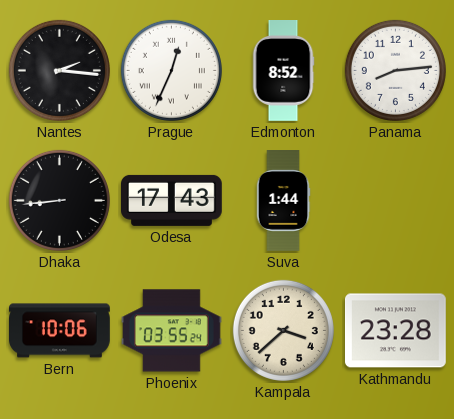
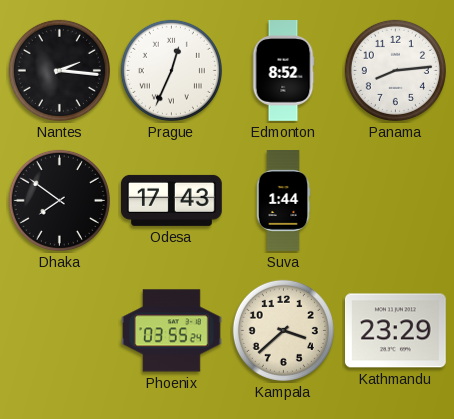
Dhaka: 8:44 -> 7:51 (59, 200)
Bern: 10:06 -> none (60, 331)
Kathmandu: 23:28 -> 23:29 (395, 331)
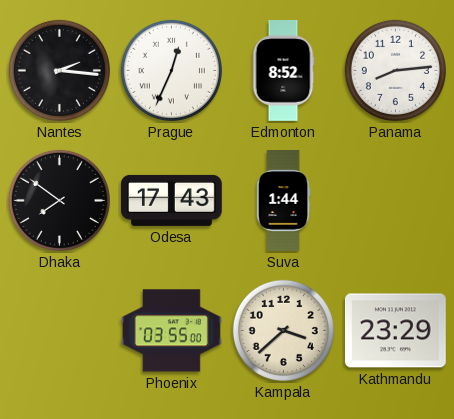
Phoenix: 03:55:24 -> 03:55:00 (172, 331)
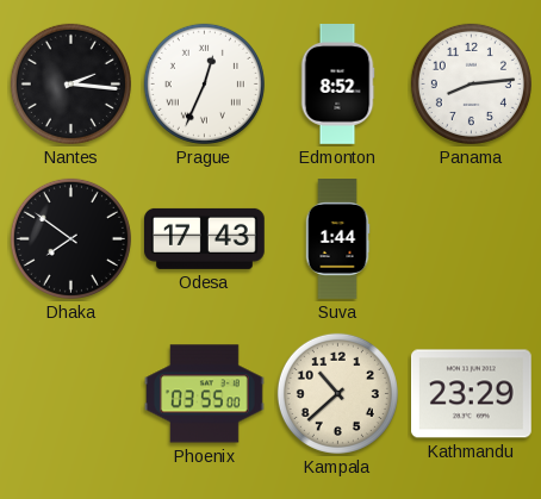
Kampala: 3:38 -> 10:38 (337, 393)
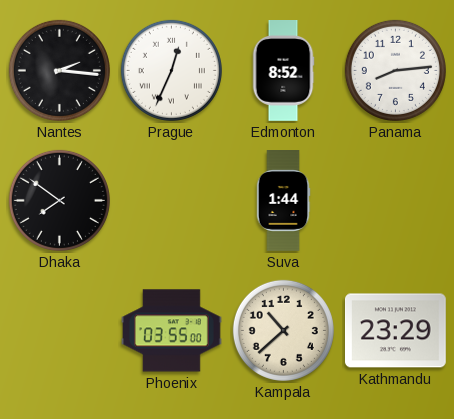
Odesa: 17:43 -> none (205, 238)
